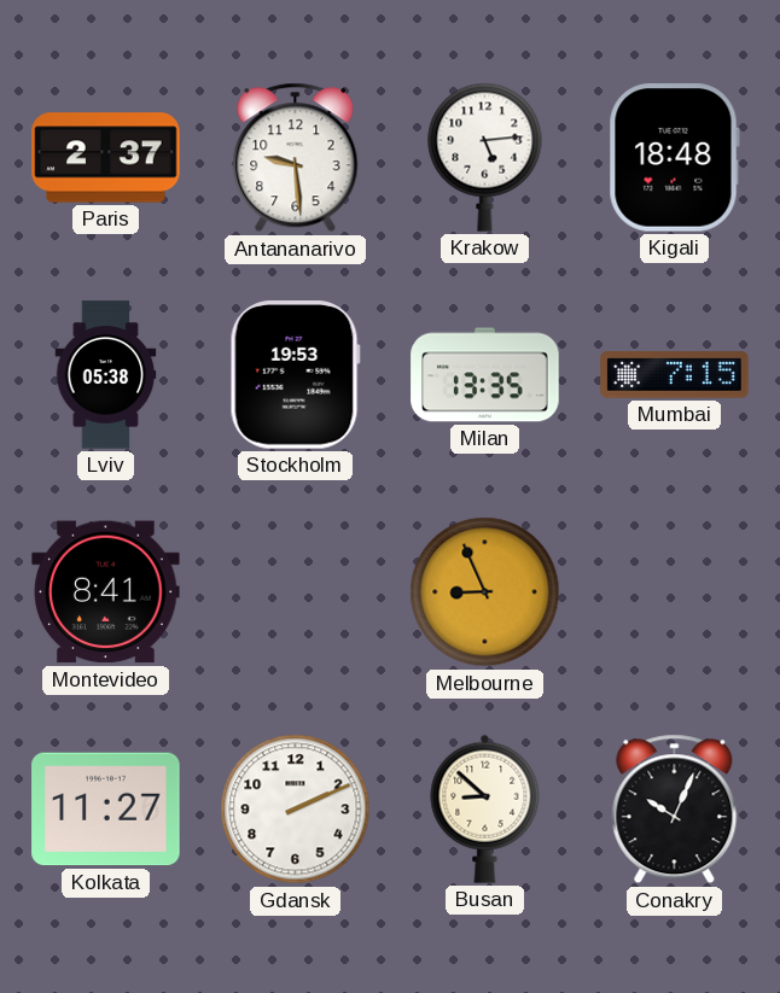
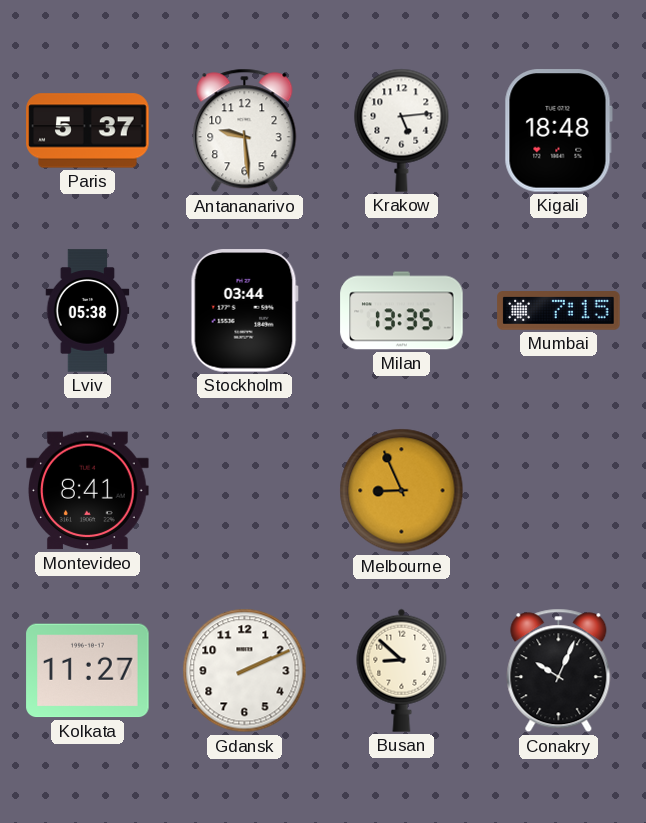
Paris: 2:37 -> 5:37 (88, 131)
Stockholm: 19:53 -> 03:44 (244, 311)
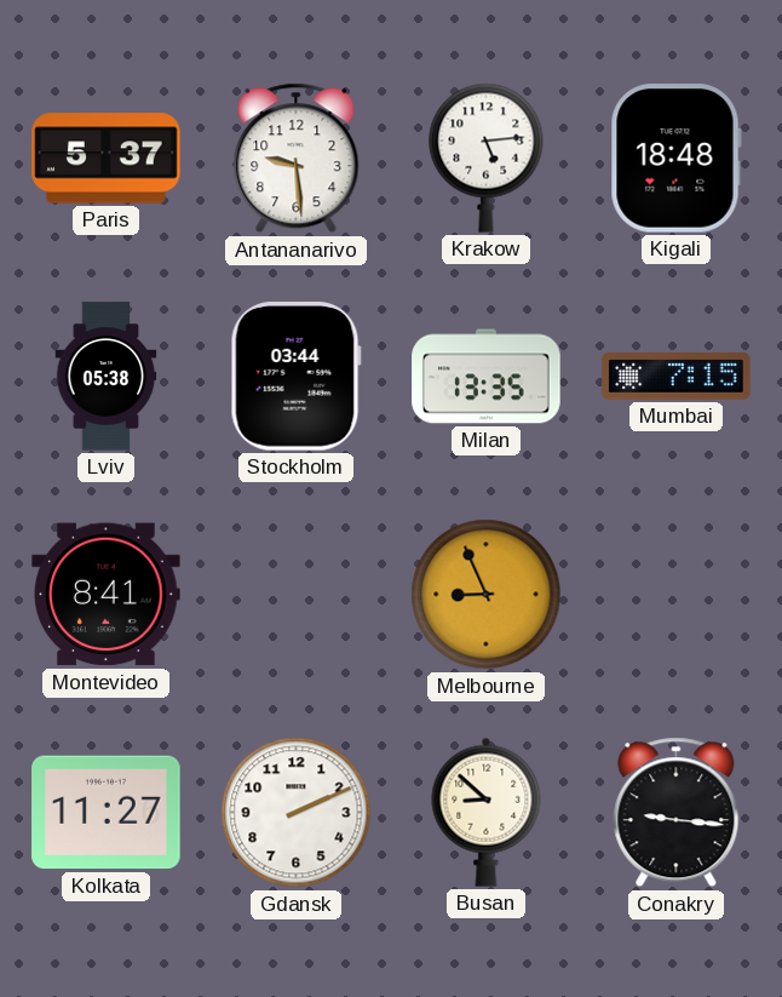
Conakry: 10:04 -> 9:16 (677, 813)
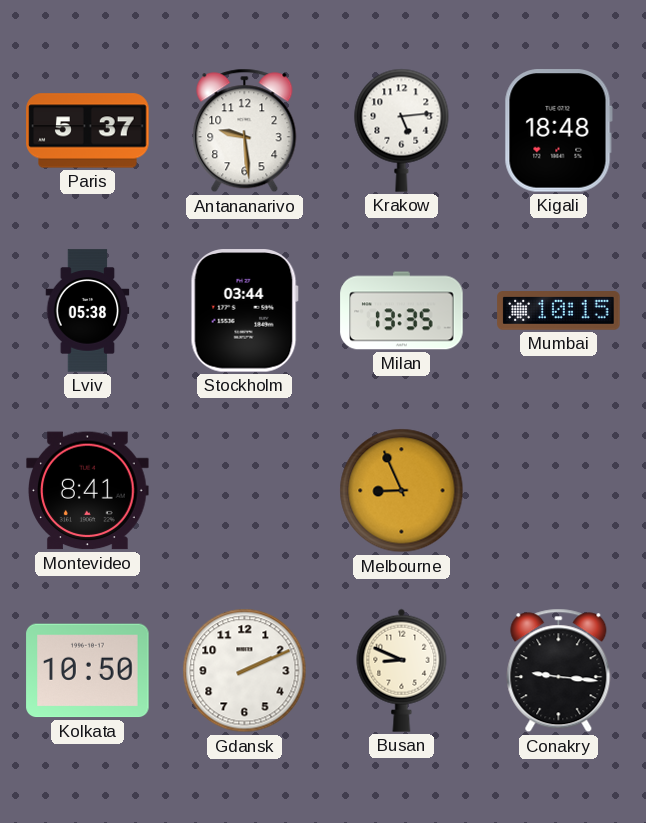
Mumbai: 7:15 -> 10:15 (559, 311)
Kolkata: 11:27 -> 10:50 (88, 671)
Busan: 8:52 -> 8:49 (402, 670)
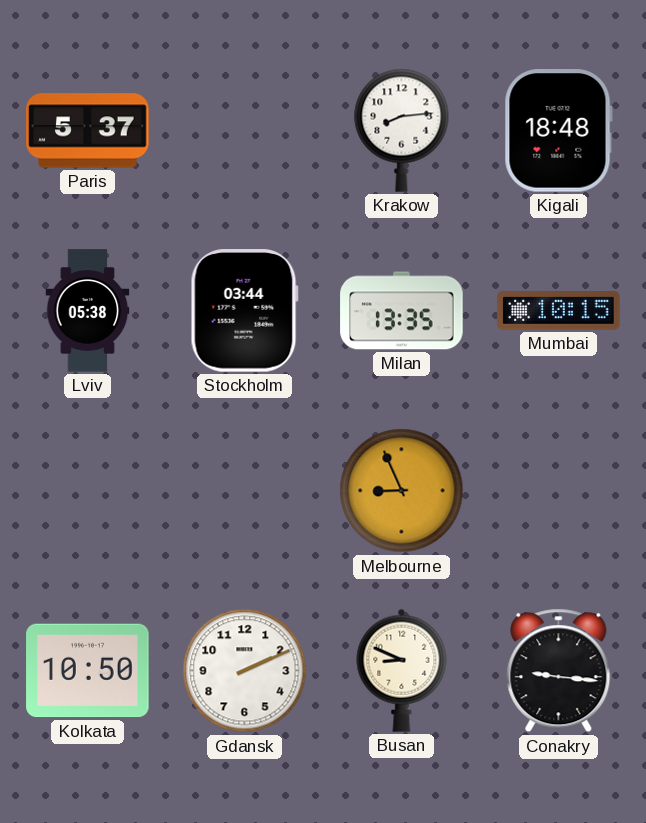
Antananarivo: 9:29 -> none (245, 131)
Krakow: 5:14 -> 8:14 (402, 130)
Montevideo: 8:41 -> none (88, 491)
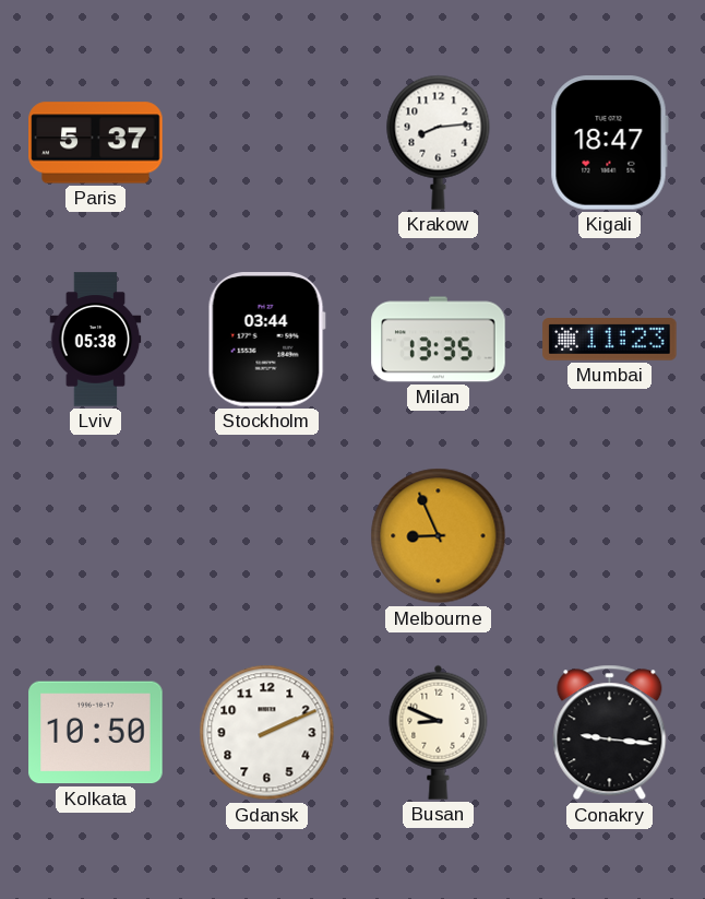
Kigali: 18:48 -> 18:47 (609, 143)
Mumbai: 10:15 -> 11:23 (610, 340)
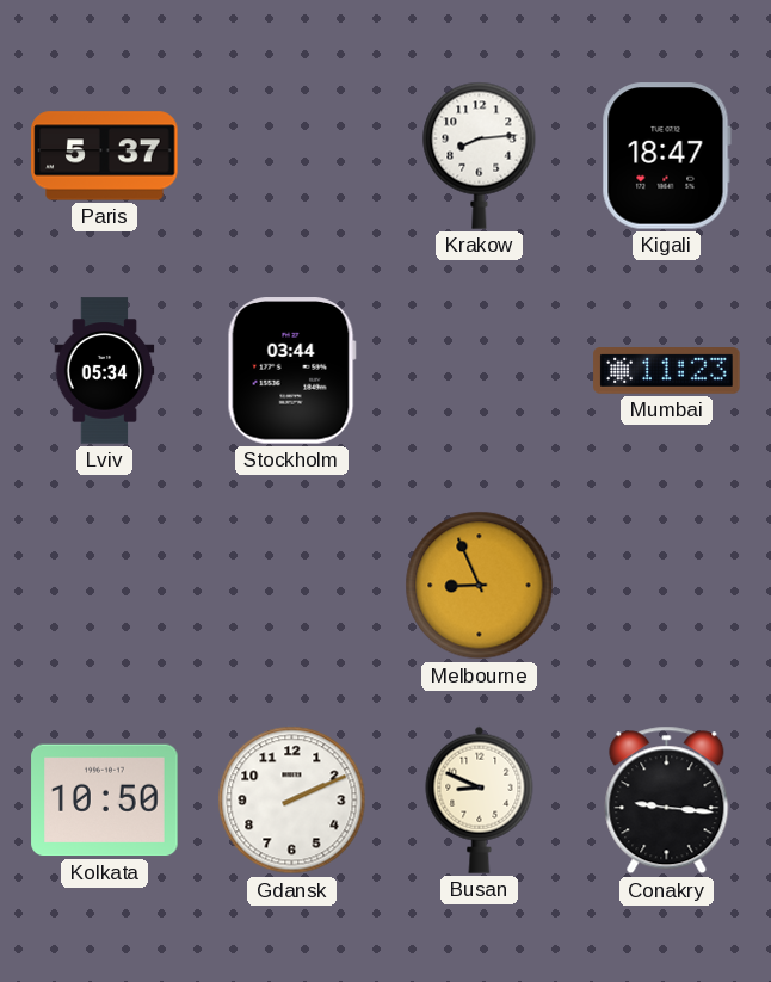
Lviv: 05:38 -> 05:34 (105, 371)
Milan: 13:35 -> none (439, 340)
